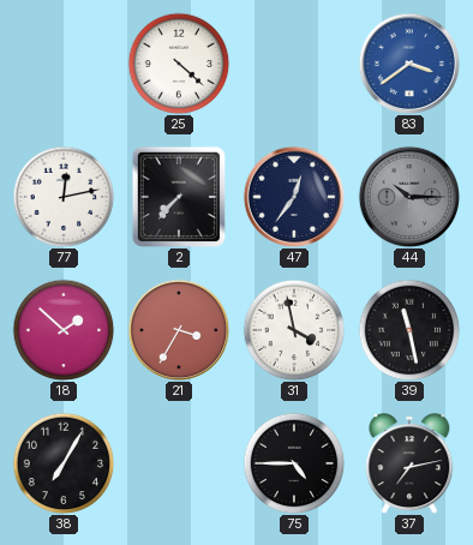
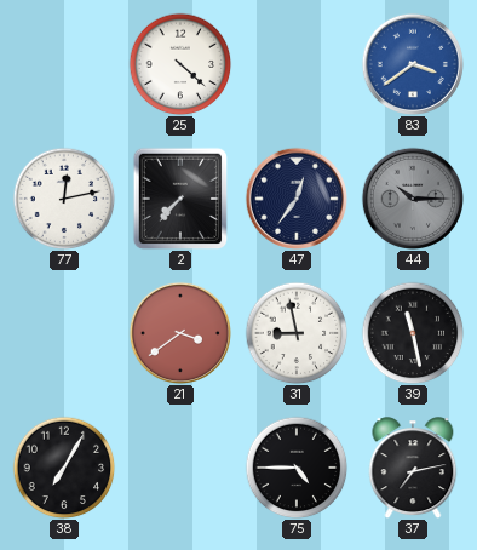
18: 1:52 -> none (64, 330)
21: 3:35 -> 3:39 (179, 332)
31: 3:58 -> 8:58 (297, 333)
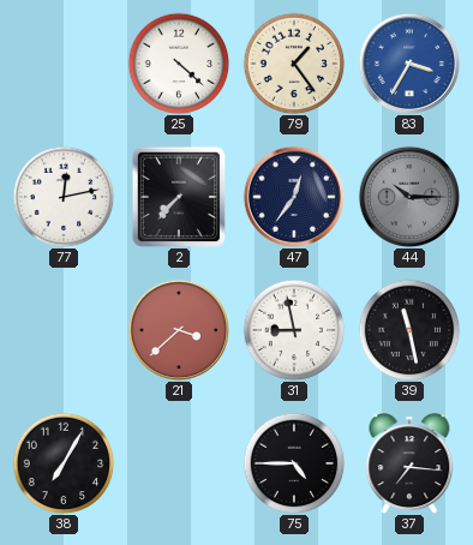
79: none -> 1:24 (294, 64)
83: 3:39 -> 3:35 (408, 62)
21: 3:39 -> 3:38 (178, 329)
37: 7:13 -> 7:16 (409, 463)
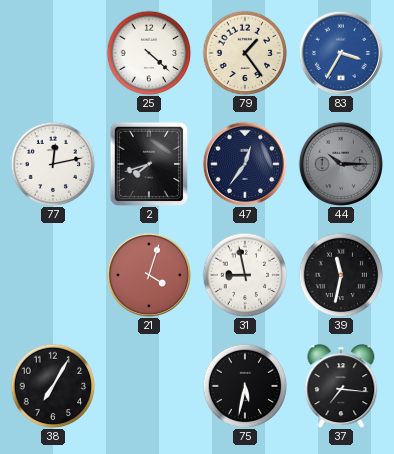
2: 7:37 -> 7:42 (149, 164)
21: 3:38 -> 4:03 (148, 274)
39: 11:28 -> 11:32 (341, 275)
75: 4:45 -> 5:32 (245, 386)
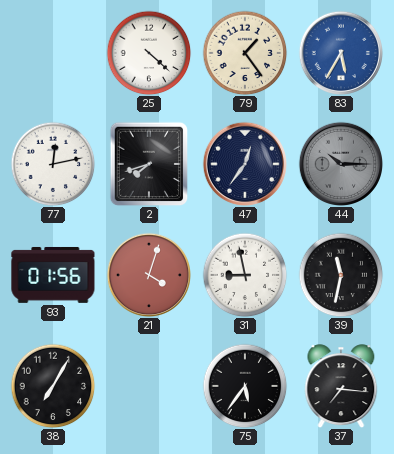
83: 3:35 -> 5:35 (340, 52)
93: none -> 01:56 (53, 275)
75: 5:32 -> 5:36 (245, 386)
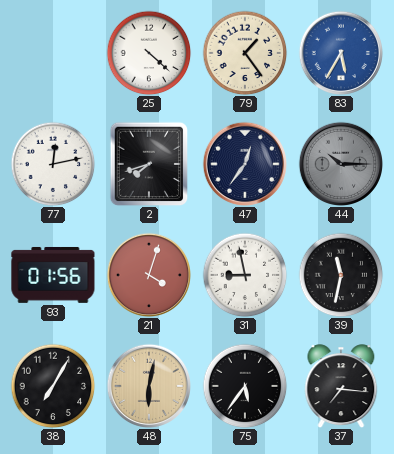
48: none -> 6:02 (148, 385)
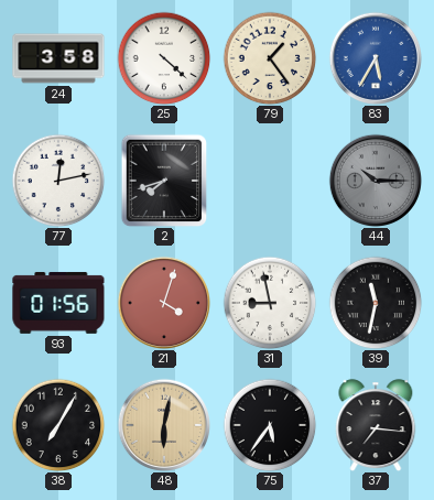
24: none -> 3:58 (58, 58)
47: 12:36 -> none (244, 163)
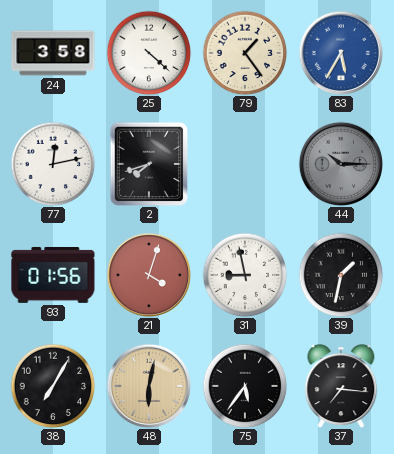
39: 11:32 -> 1:32 (341, 275)
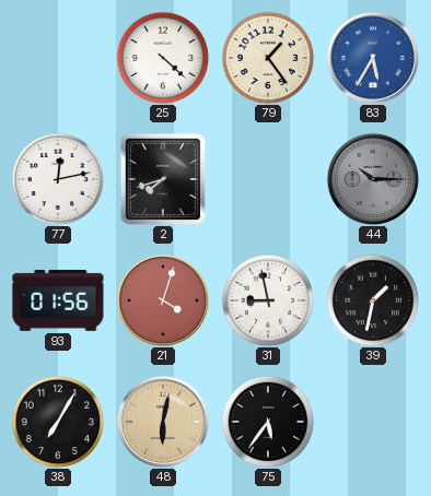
24: 3:58 -> none (53, 53)
37: 7:16 -> none (341, 386)
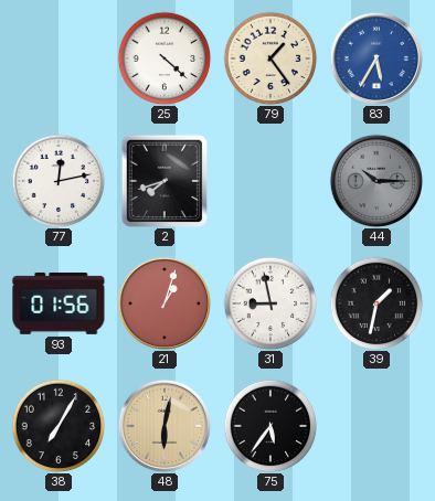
21: 4:03 -> 1:03 (163, 302)
